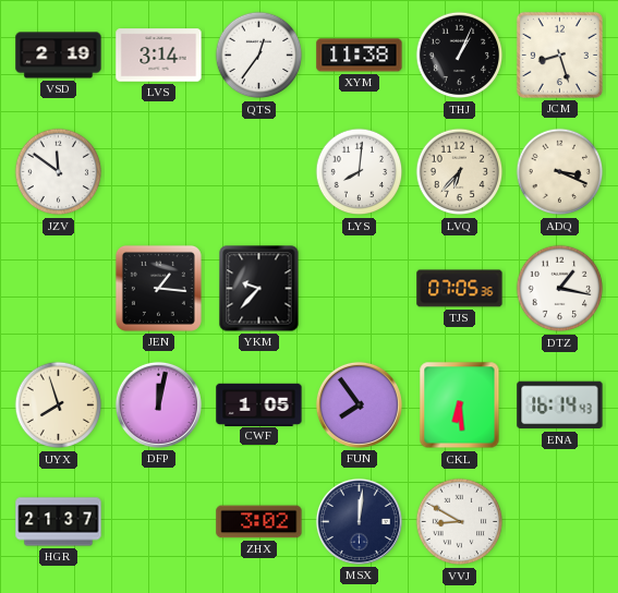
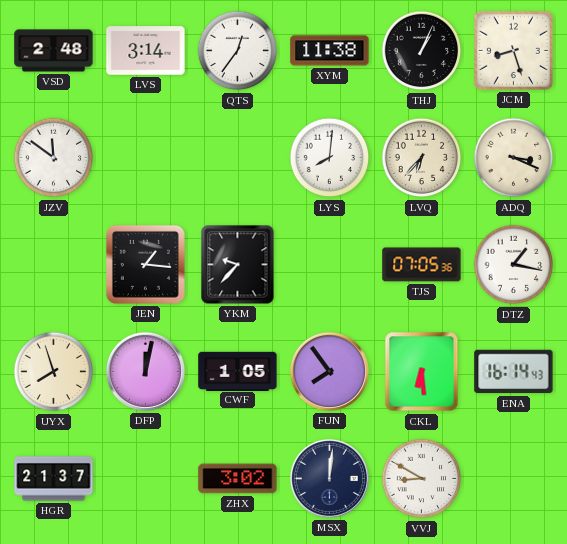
VSD: 2:19 -> 2:48 (54, 51)
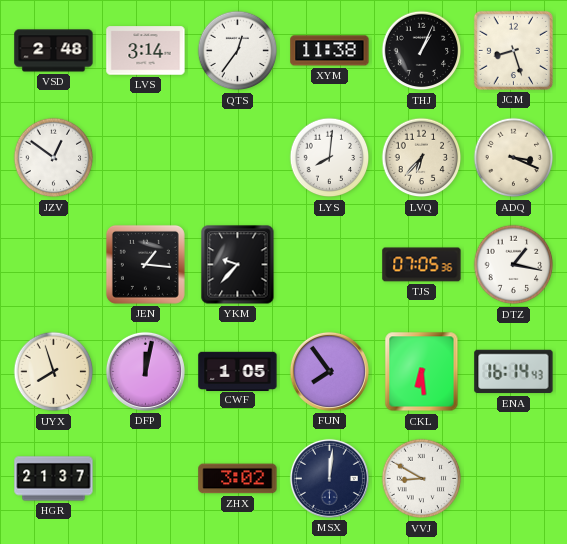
JZV: 11:51 -> 12:51 (54, 158)
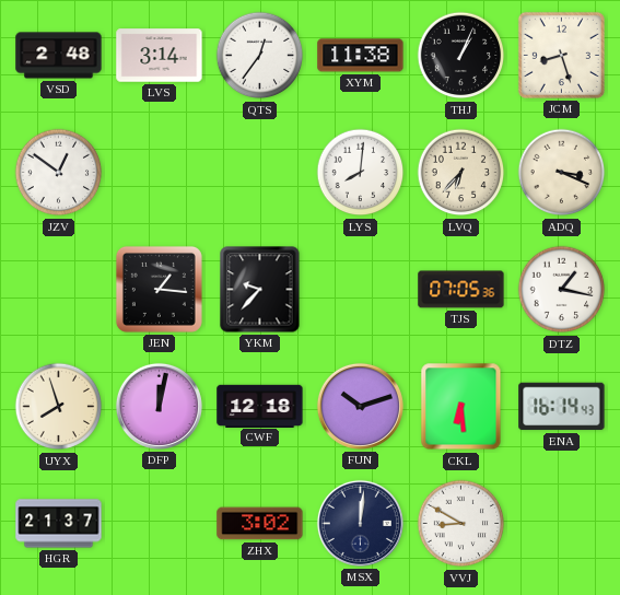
CWF: 1:05 -> 12:18 (260, 406)
FUN: 7:54 -> 10:12 (360, 406)
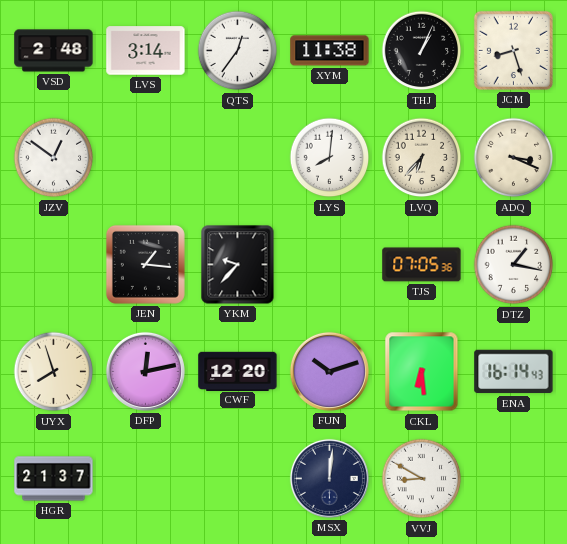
DFP: 12:02 -> 12:13 (145, 371)
CWF: 12:18 -> 12:20 (238, 371)
ZHX: 3:02 -> none (260, 524)
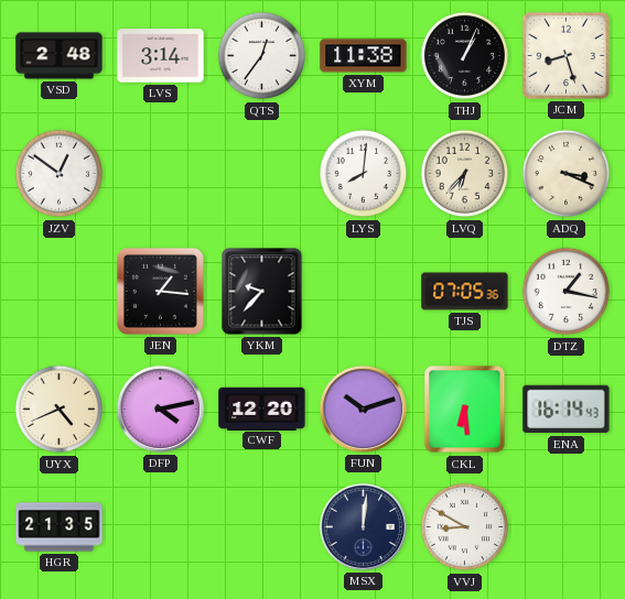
UYX: 7:57 -> 4:41 (60, 410)
DFP: 12:13 -> 4:13 (160, 409)
HGR: 21:37 -> 21:35 (60, 527)
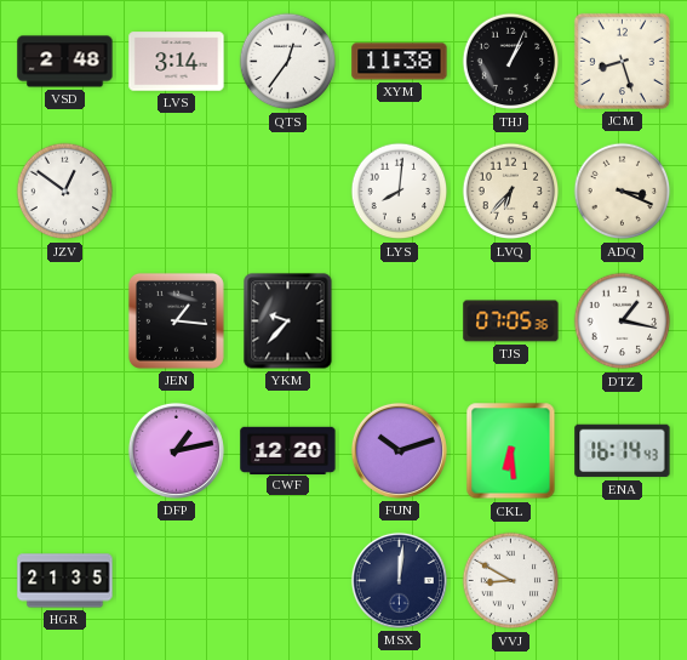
UYX: 4:41 -> none (60, 410)
DFP: 4:13 -> 1:13 (176, 450)
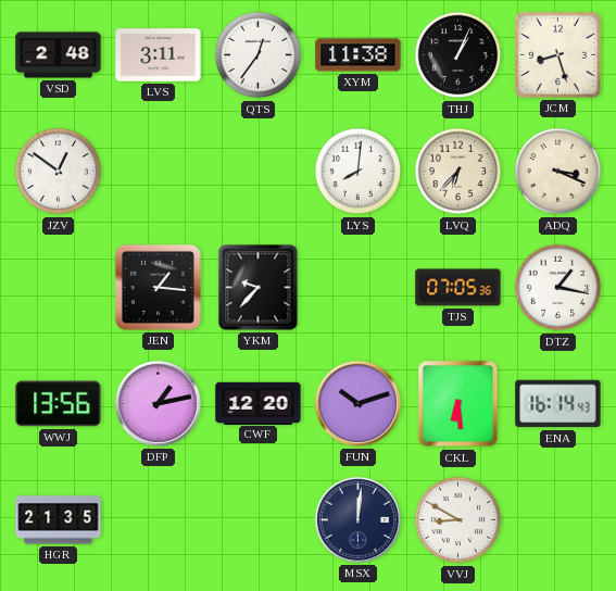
LVS: 3:14 -> 3:11 (159, 55)
WWJ: none -> 13:56 (59, 404)
